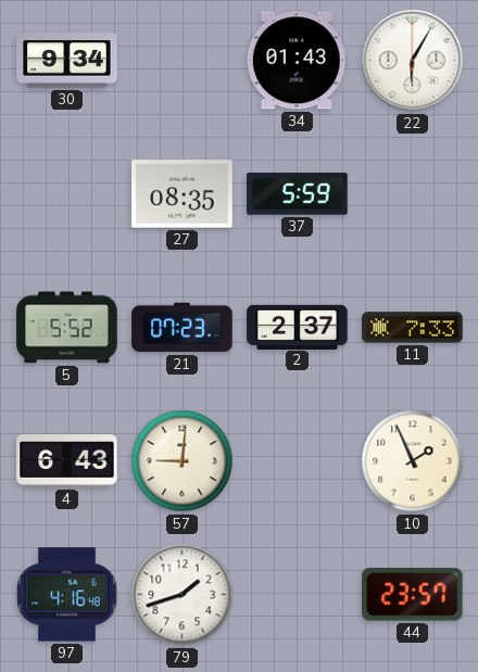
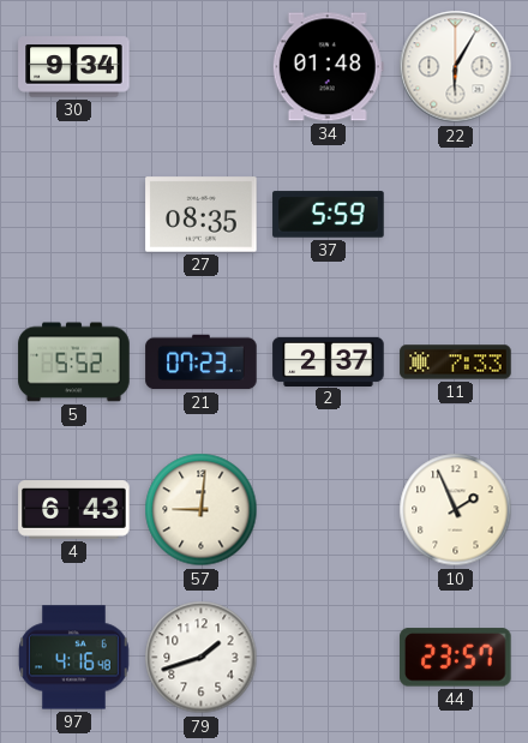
34: 01:43 -> 01:48 (328, 67)
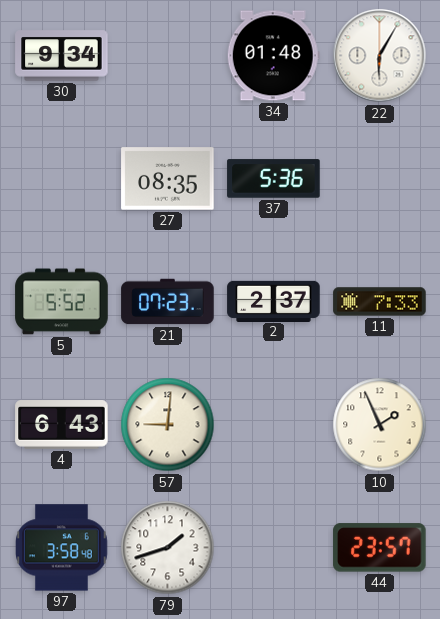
37: 5:59 -> 5:36 (274, 179)
97: 4:16 -> 3:58 (62, 548)
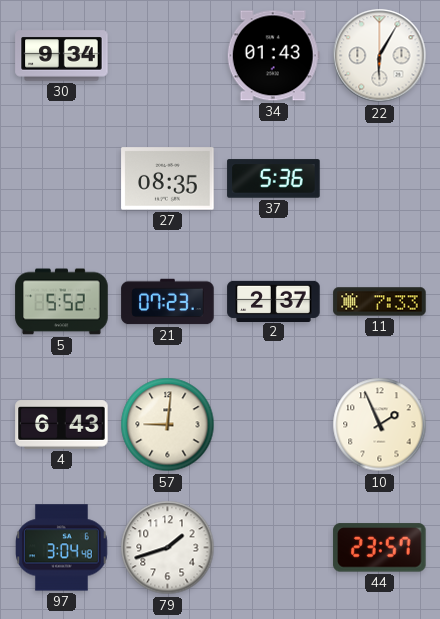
34: 01:48 -> 01:43 (273, 56)
97: 3:58 -> 3:04 (62, 548)
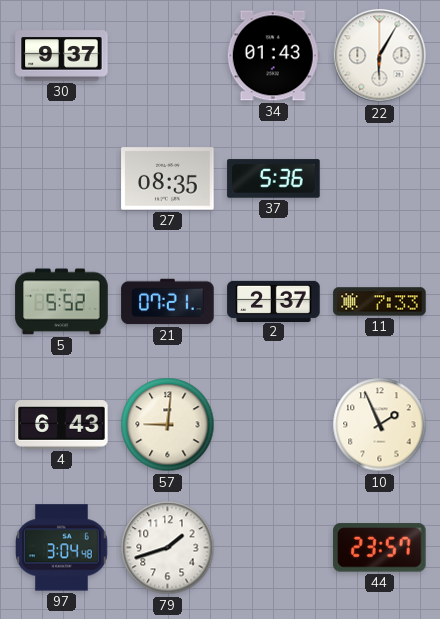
30: 9:34 -> 9:37 (62, 56)
21: 07:23 -> 07:21 (168, 302)
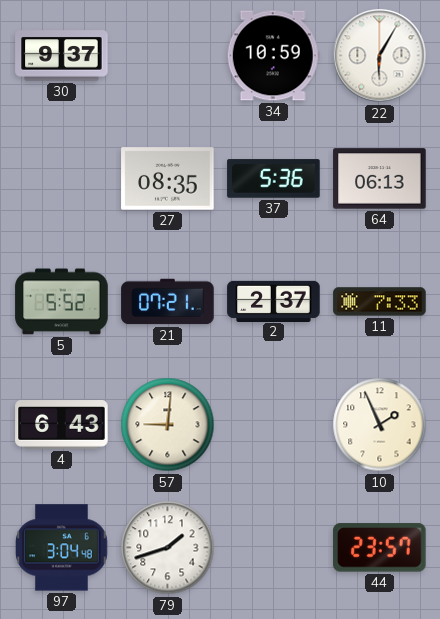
34: 01:43 -> 10:59 (273, 56)
64: none -> 06:13 (380, 179)
